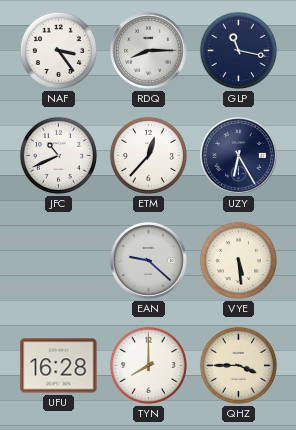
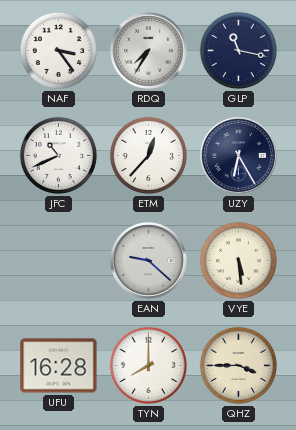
RDQ: 8:15 -> 7:35 (149, 51)
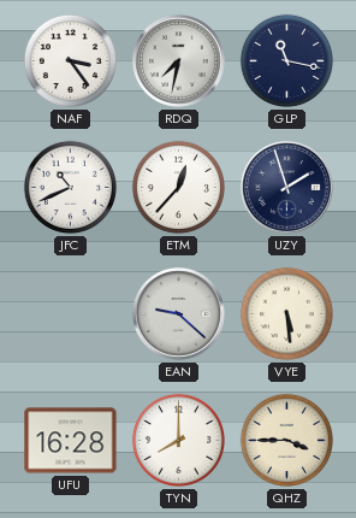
RDQ: 7:35 -> 7:32 (179, 61)
UZY: 6:25 -> 1:57 (287, 188)
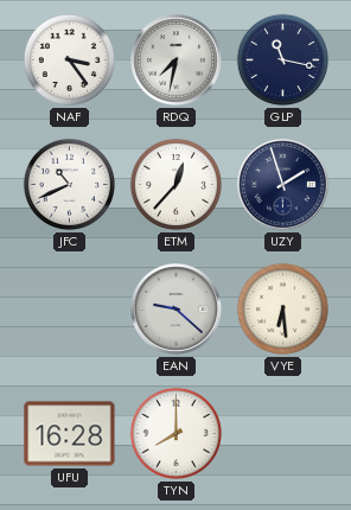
VYE: 5:29 -> 6:29 (282, 308)
QHZ: 3:45 -> none (286, 440)
